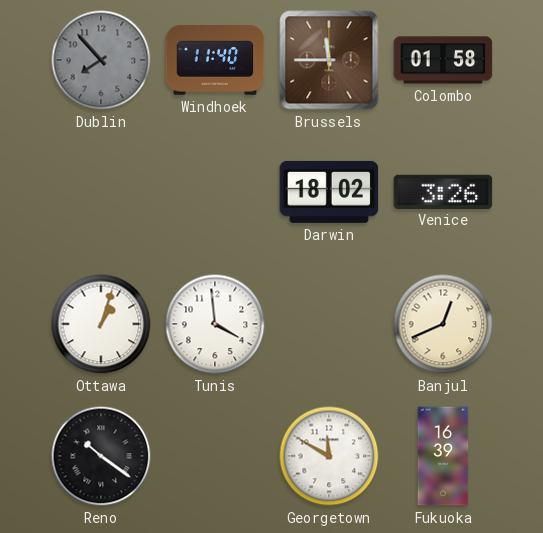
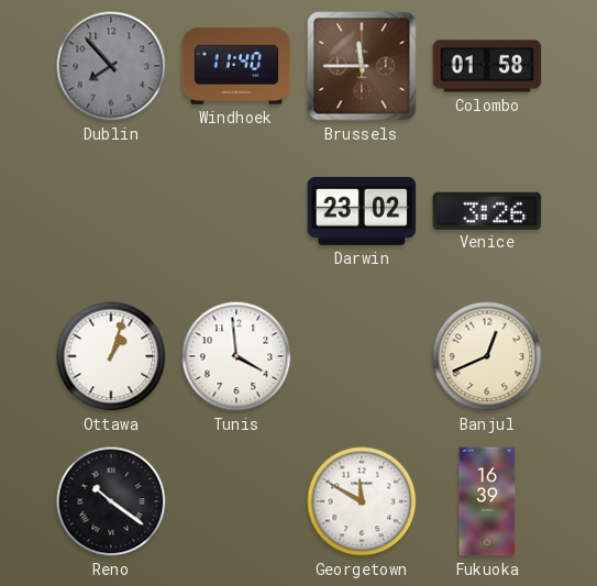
Darwin: 18:02 -> 23:02 (362, 211)
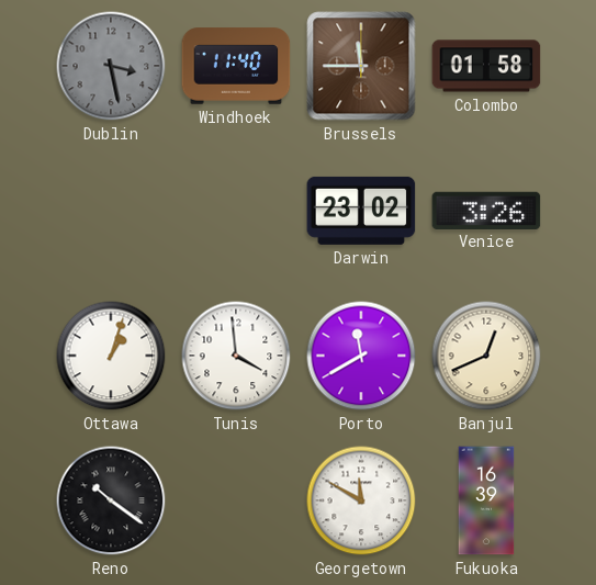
Dublin: 7:53 -> 3:28 (111, 66)
Porto: none -> 11:40 (361, 356)
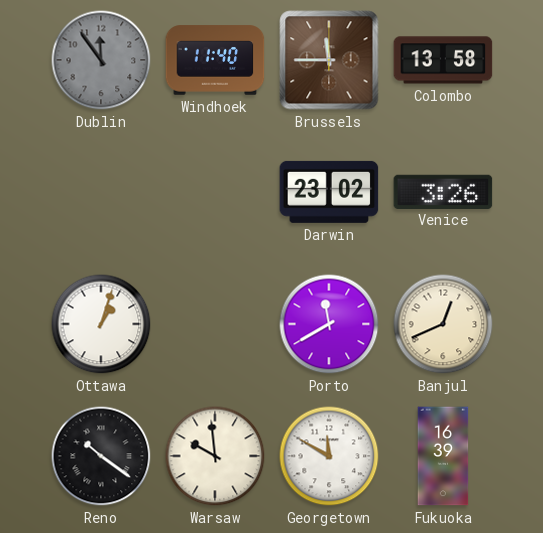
Dublin: 3:28 -> 11:54 (101, 60)
Colombo: 01:58 -> 13:58 (443, 60)
Tunis: 3:59 -> none (236, 356)
Warsaw: none -> 9:59 (215, 456)
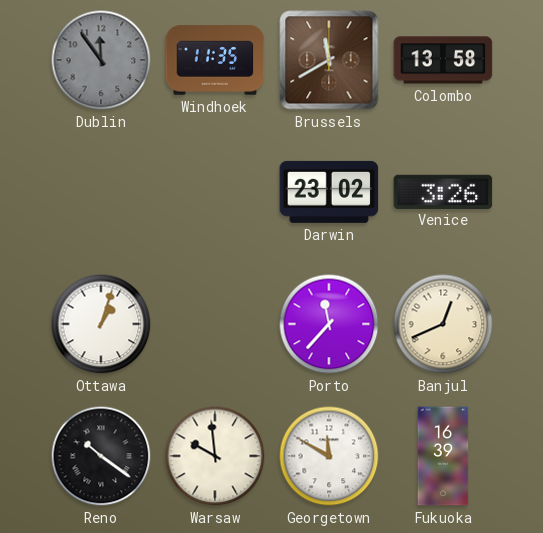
Windhoek: 11:40 -> 11:35 (215, 60)
Brussels: 11:45 -> 11:40 (329, 60)
Porto: 11:40 -> 11:37 (329, 324)
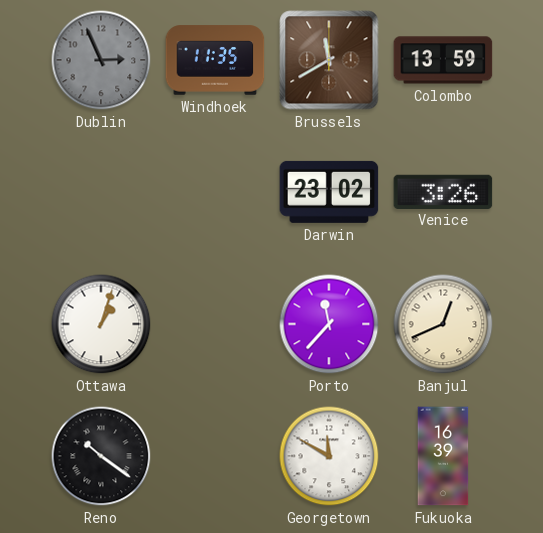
Dublin: 11:54 -> 2:56 (101, 60)
Colombo: 13:58 -> 13:59 (443, 60)
Warsaw: 9:59 -> none (215, 456)
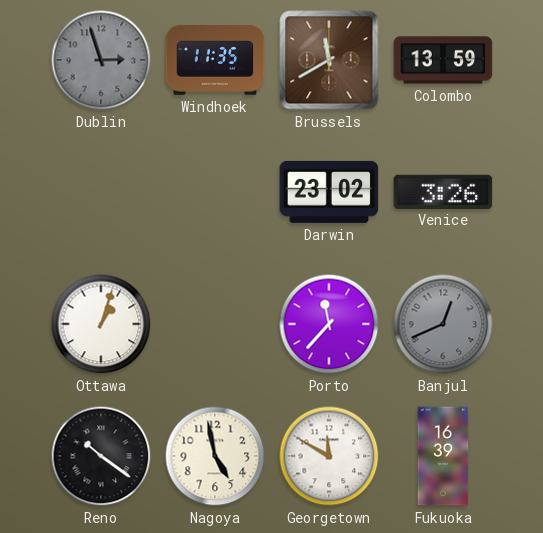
Dublin: 2:56 -> 2:57 (101, 60)
Banjul dial: cream -> grey (443, 324)
Nagoya: none -> 4:58 (215, 456)
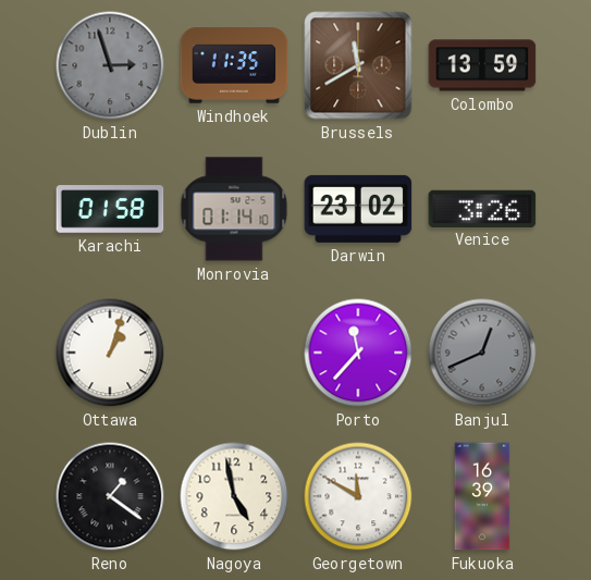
Karachi: none -> 01:58 (110, 209)
Monrovia: none -> 01:14 (234, 209)
Reno: 10:21 -> 1:21 (110, 496)
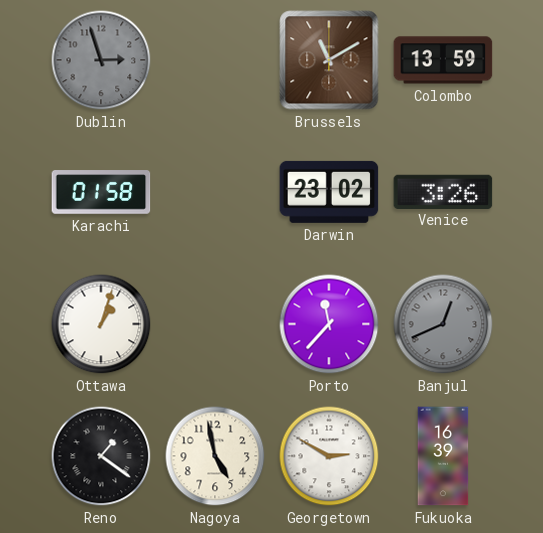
Windhoek: 11:35 -> none (234, 65)
Brussels: 11:40 -> 11:10 (329, 60)
Monrovia: 01:14 -> none (234, 209)
Georgetown: 11:50 -> 2:50 (329, 456)
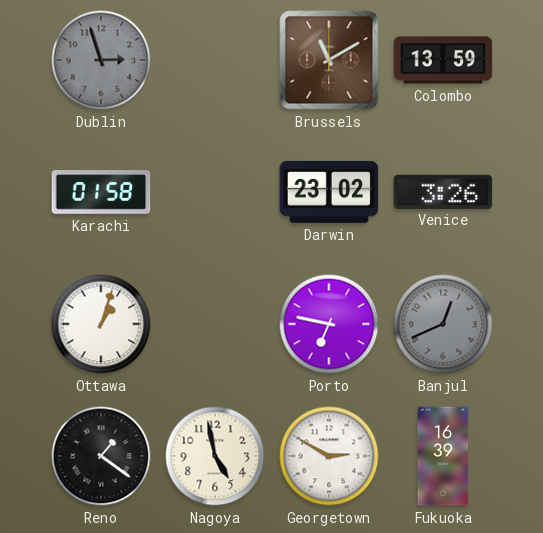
Porto: 11:37 -> 6:47 (329, 324)
